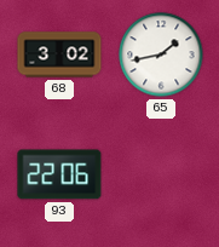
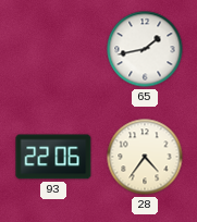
68: 3:02 -> none (59, 54)
28: none -> 4:36 (145, 157)
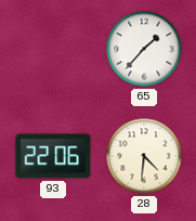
65: 1:43 -> 1:37 (144, 49)
28: 4:36 -> 4:31 (144, 156)
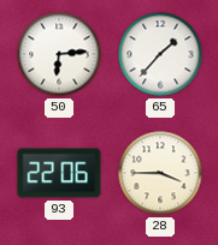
50: none -> 6:14 (59, 54)
28: 4:31 -> 3:45 (160, 173)
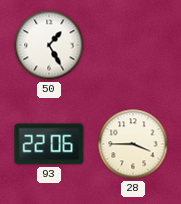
50: 6:14 -> 1:25 (49, 45)
65: 1:37 -> none (160, 54)
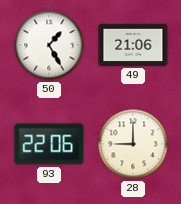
49: none -> 21:06 (133, 45)
28: 3:45 -> 9:00 (133, 144)
